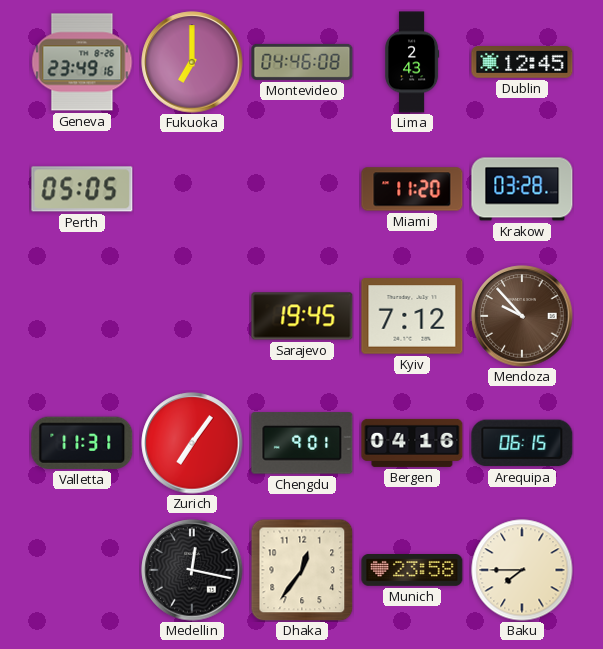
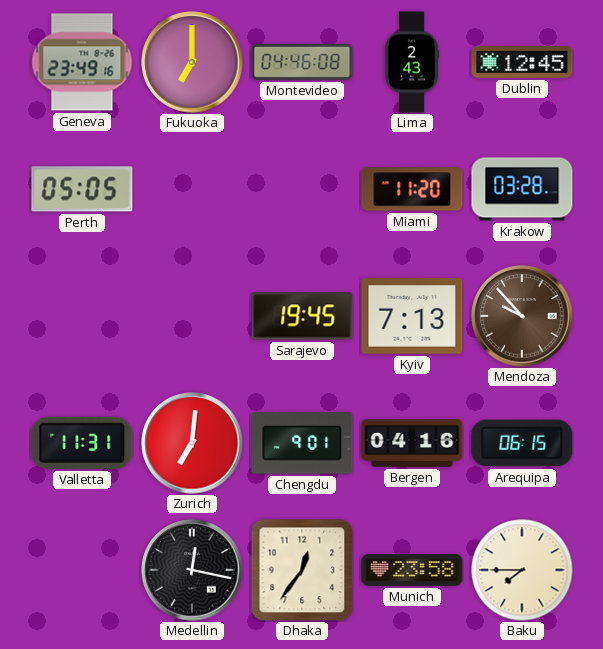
Kyiv: 7:12 -> 7:13 (412, 316)
Zurich: 7:06 -> 7:01 (192, 443)
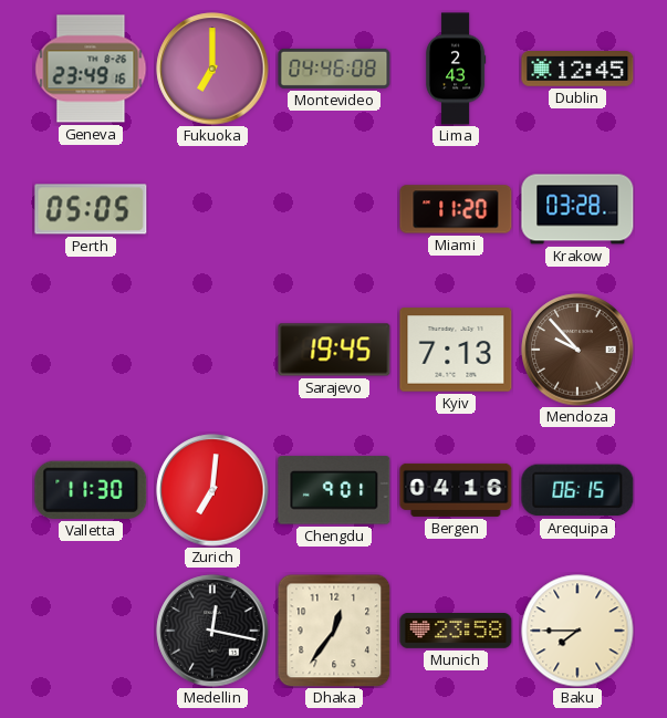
Valletta: 11:31 -> 11:30 (91, 490)
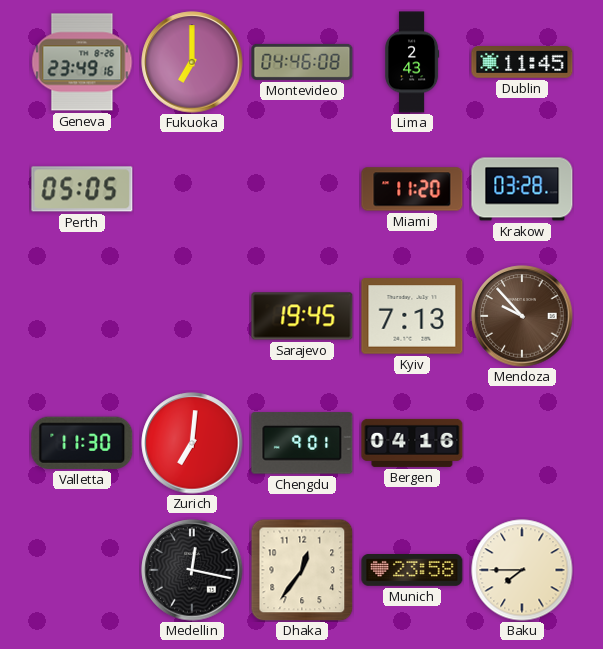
Dublin: 12:45 -> 11:45 (522, 63)
Arequipa: 06:15 -> none (577, 490)
